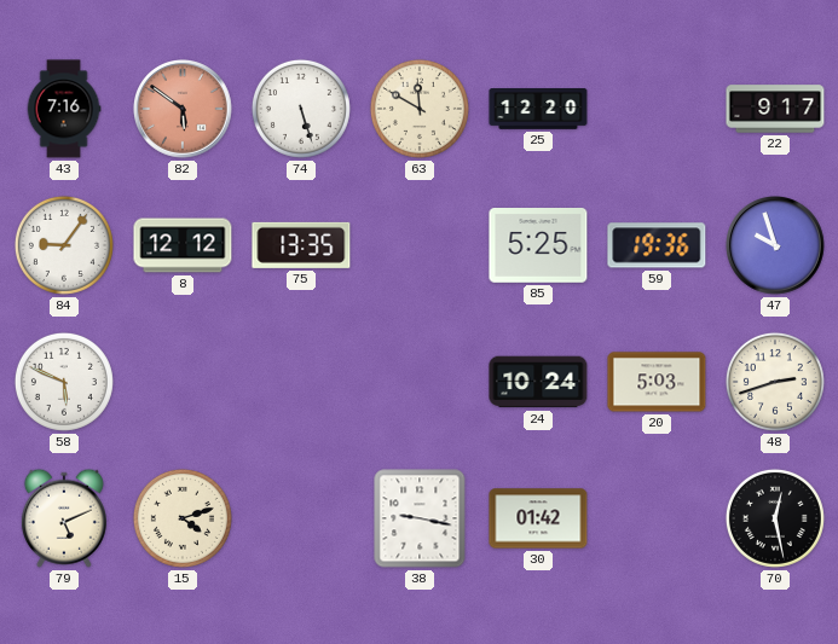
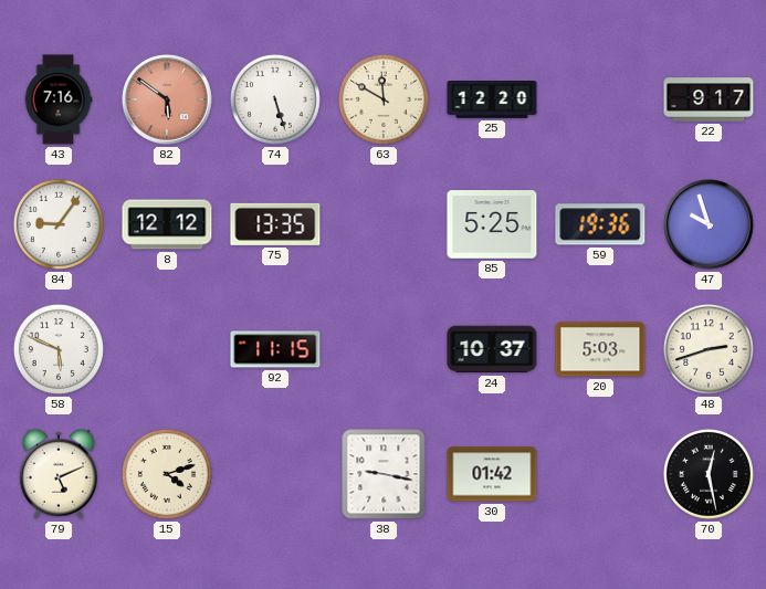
92: none -> 11:15 (275, 349)
24: 10:24 -> 10:37 (492, 349)
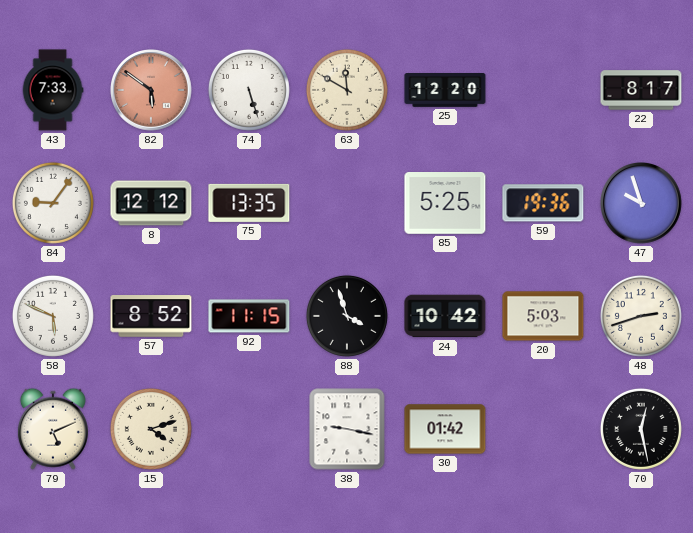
43: 7:16 -> 7:33 (53, 90)
22: 9:17 -> 8:17 (641, 90)
57: none -> 8:52 (151, 317)
88: none -> 3:57 (347, 316)
24: 10:37 -> 10:42 (445, 316)
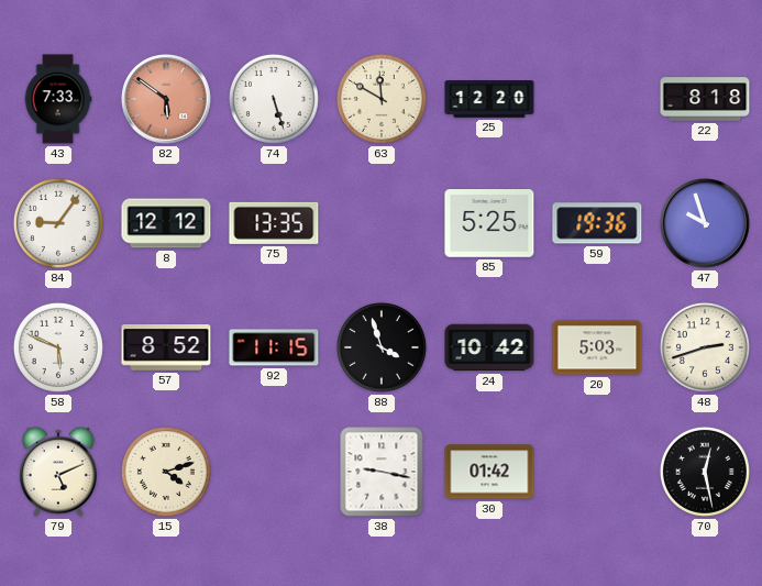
22: 8:17 -> 8:18 (705, 99)
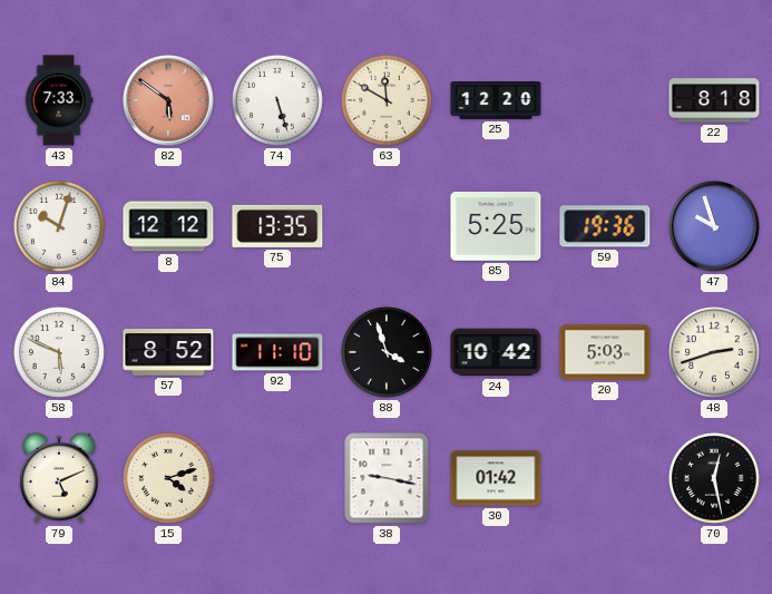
84: 9:06 -> 10:03 (59, 226)
92: 11:15 -> 11:10 (277, 352)
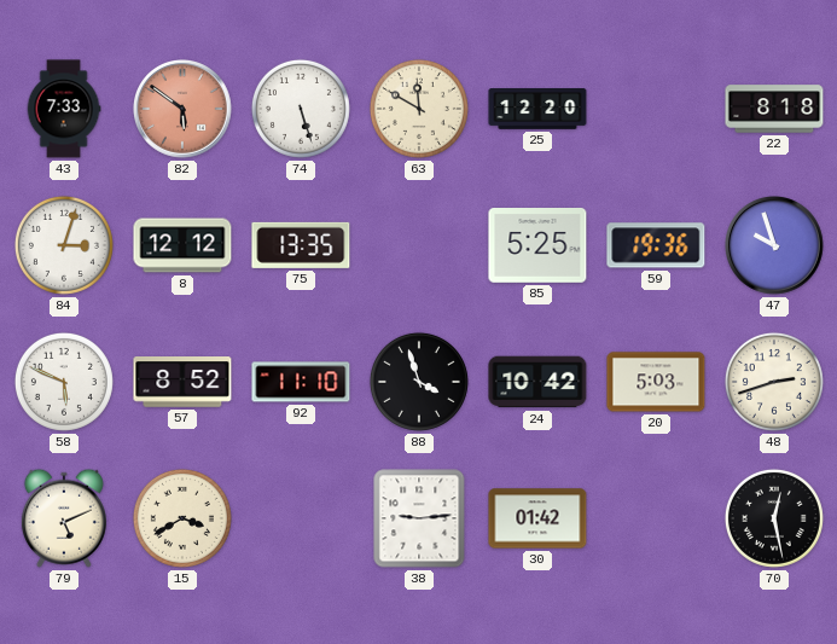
84: 10:03 -> 3:03 (64, 245)
15: 4:12 -> 3:40 (182, 518)
38: 9:17 -> 9:14 (419, 518)
